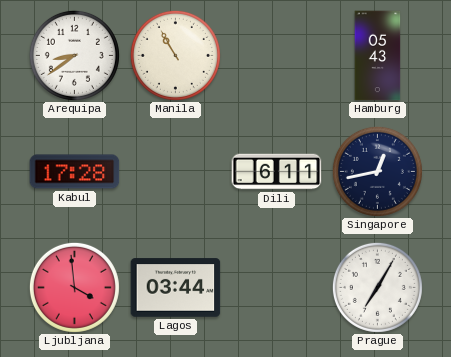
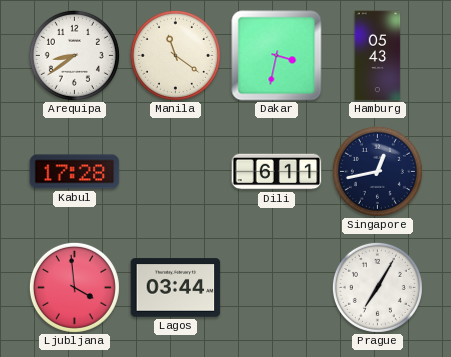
Manila: 10:55 -> 11:21 (175, 55)
Dakar: none -> 3:32 (277, 56)
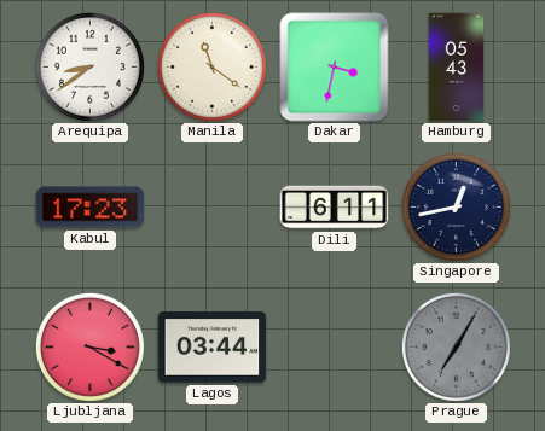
Kabul: 17:28 -> 17:23 (91, 208)
Ljubljana: 3:59 -> 3:20 (89, 346)
Prague dial: white -> grey (456, 346)
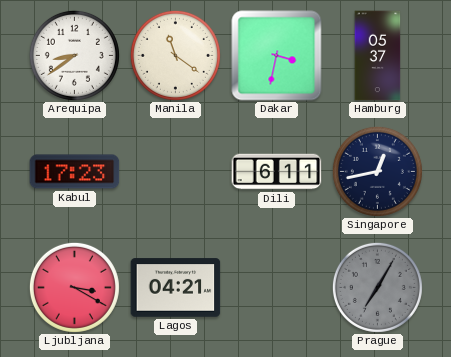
Hamburg: 05:43 -> 05:37 (378, 56)
Lagos: 03:44 -> 04:21 (176, 288)
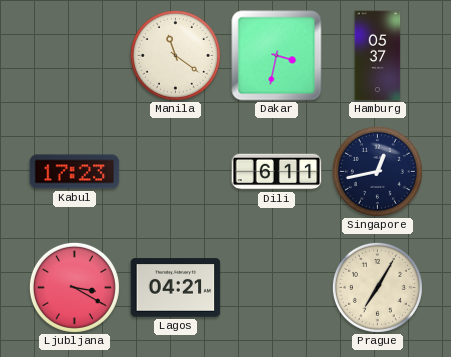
Arequipa: 8:39 -> none (74, 55)
Prague dial: grey -> cream (377, 287)
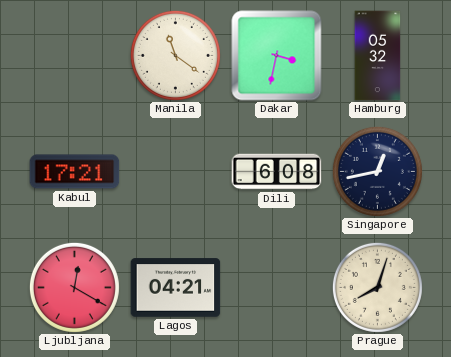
Hamburg: 05:37 -> 05:32 (378, 56)
Kabul: 17:23 -> 17:21 (75, 172)
Dili: 6:11 -> 6:08 (277, 172)
Ljubljana: 3:20 -> 12:20 (74, 287)
Prague: 7:05 -> 8:03 (377, 287)
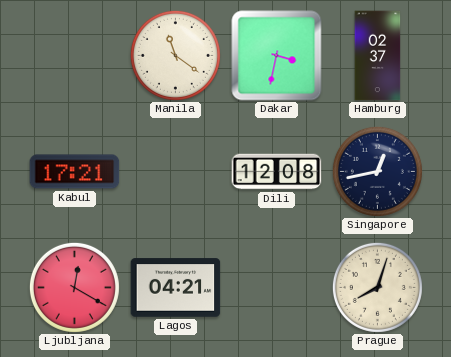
Hamburg: 05:32 -> 02:37 (378, 56)
Dili: 6:08 -> 12:08 (277, 172)
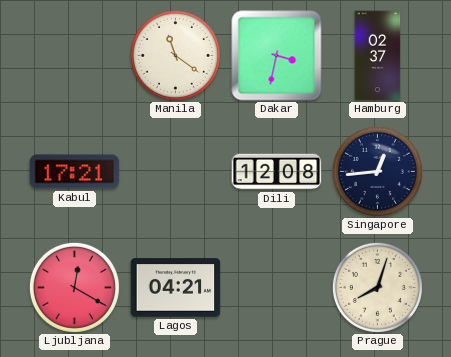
Singapore: 12:43 -> 12:44 (377, 171)
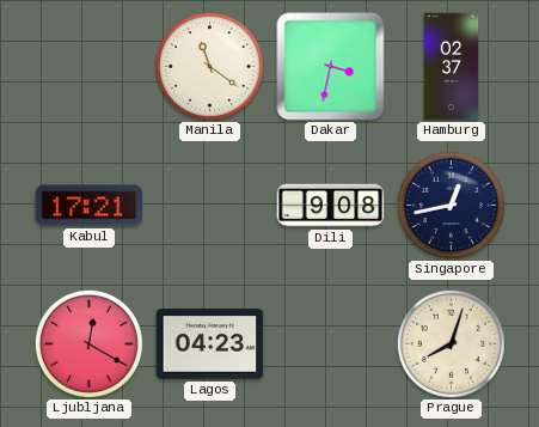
Dili: 12:08 -> 9:08 (331, 206)
Singapore: 12:44 -> 12:43 (451, 205)
Lagos: 04:21 -> 04:23 (210, 344)
